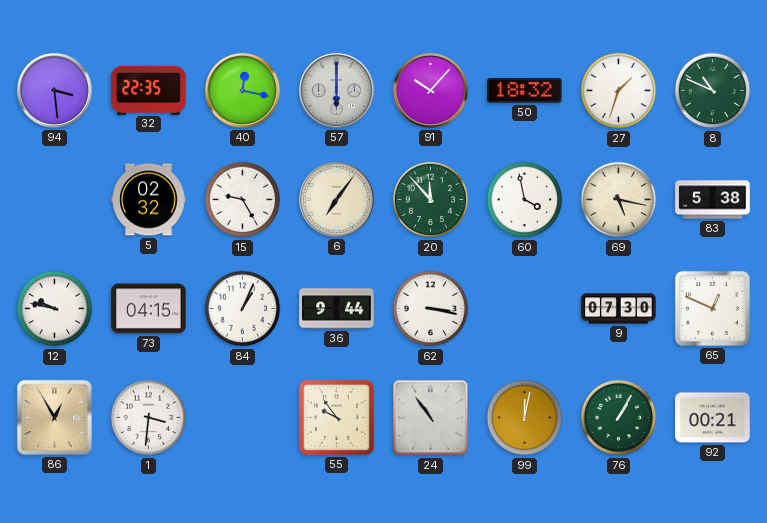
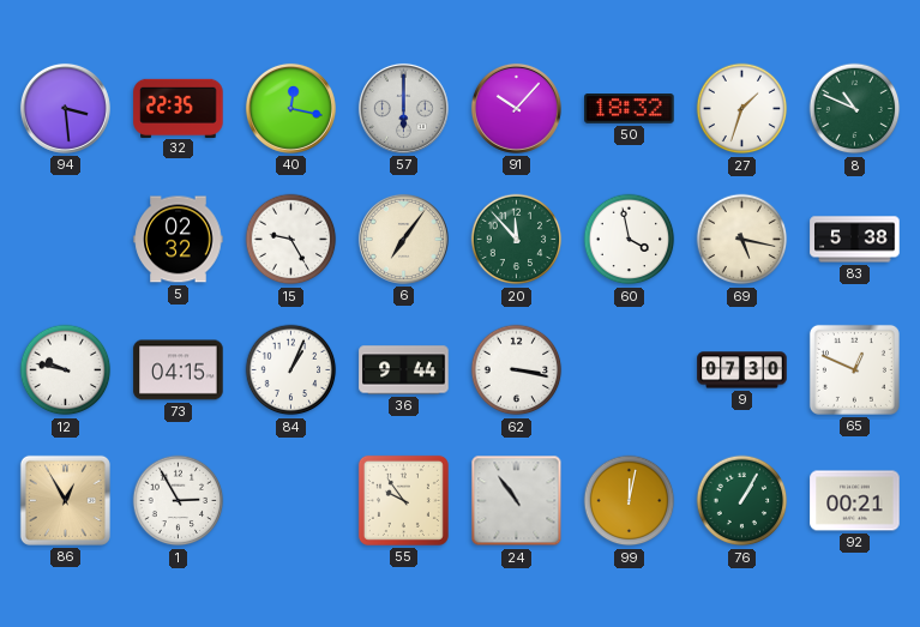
1: 3:31 -> 2:55 (179, 501)
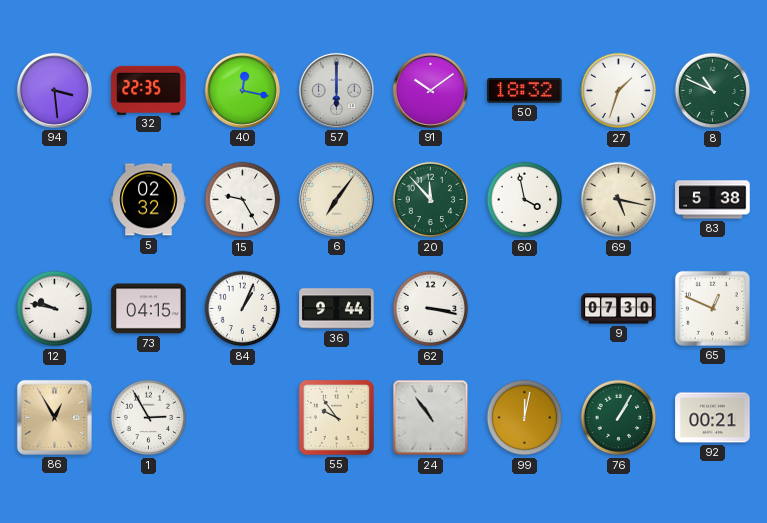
91: 10:07 -> 10:09 (430, 90)
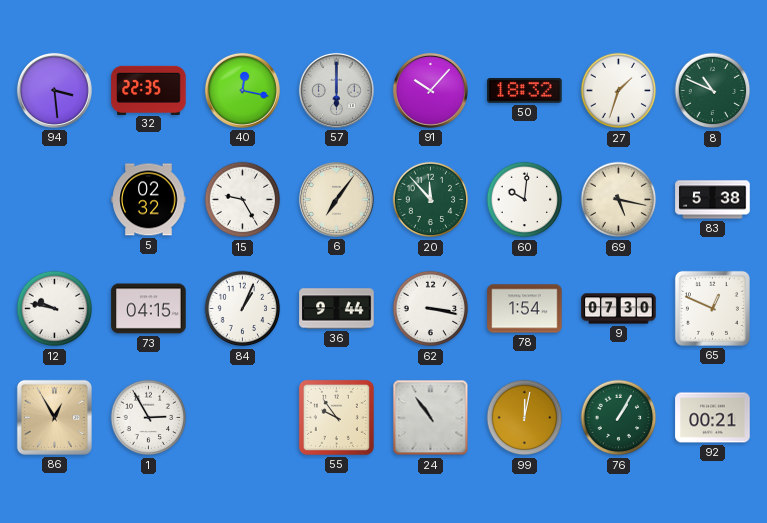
91: 10:09 -> 10:07 (430, 90)
60: 3:58 -> 10:01 (525, 200)
78: none -> 1:54 (525, 309)
